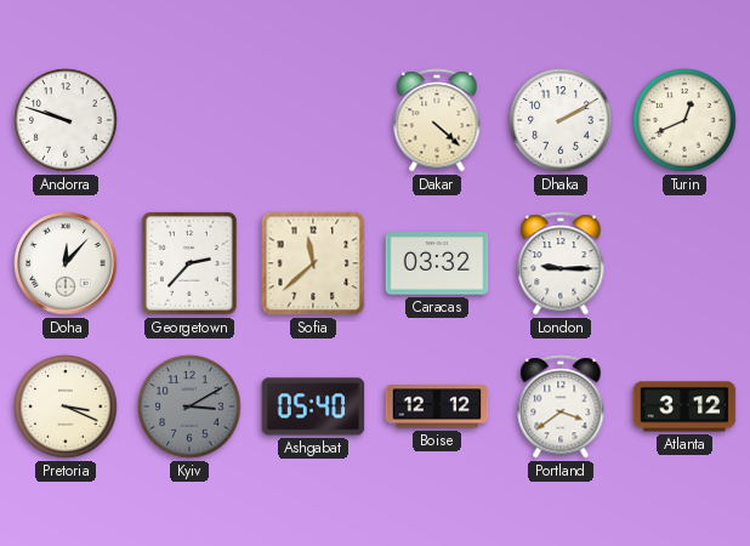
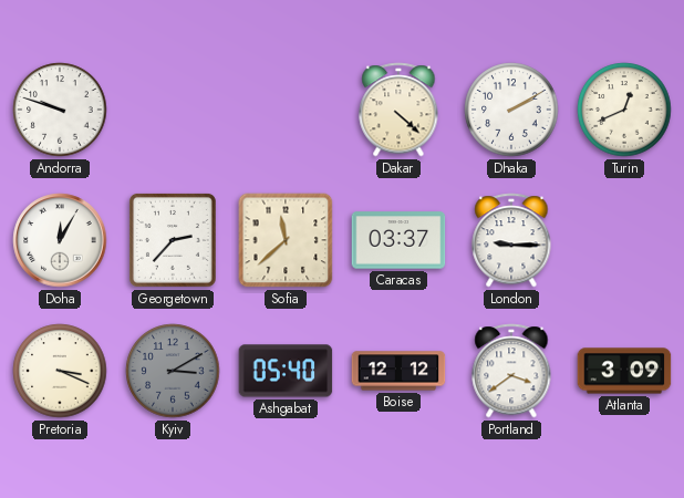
Doha: 12:07 -> 12:05 (60, 240)
Caracas: 03:32 -> 03:37 (398, 240)
Atlanta: 3:12 -> 3:09 (624, 371)
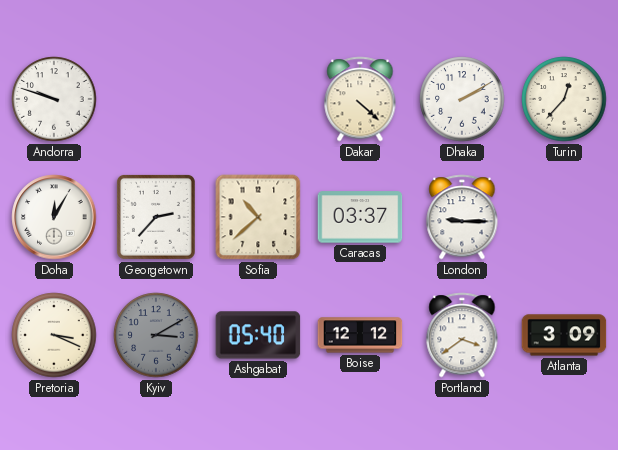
Turin: 12:41 -> 12:37 (564, 99)
Sofia: 11:38 -> 10:38 (258, 217)
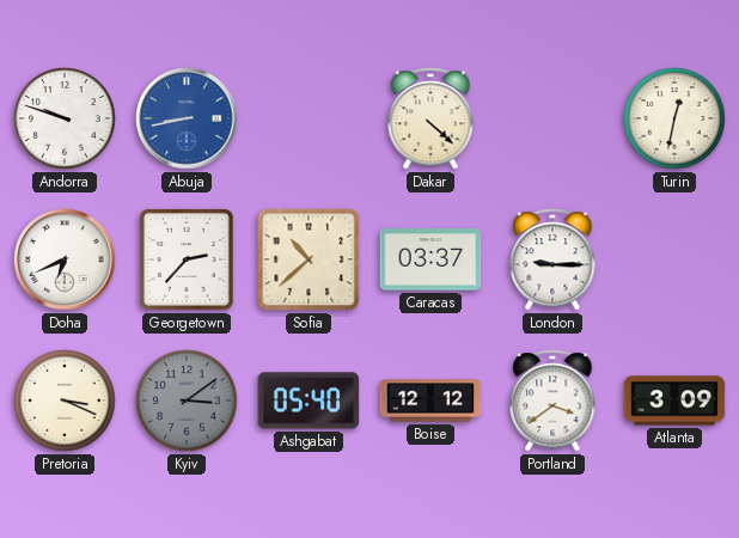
Abuja: none -> 8:43 (187, 118)
Dhaka: 2:10 -> none (462, 99)
Turin: 12:37 -> 12:32 (674, 118)
Doha: 12:05 -> 6:41 (65, 259)
Kyiv: 3:10 -> 3:09 (187, 401)
